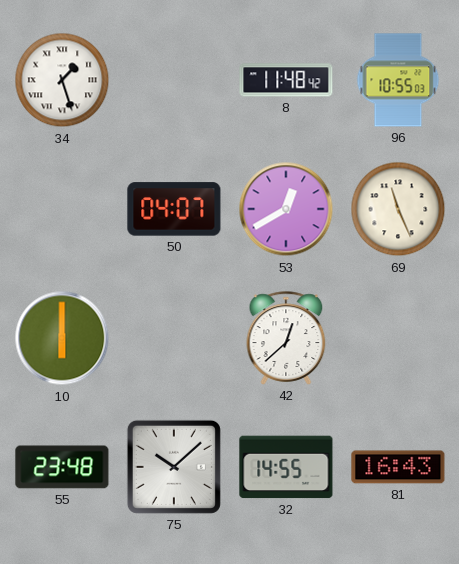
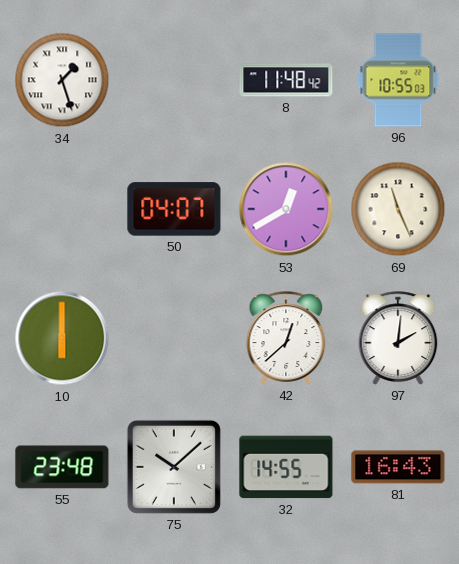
97: none -> 2:01 (398, 338)
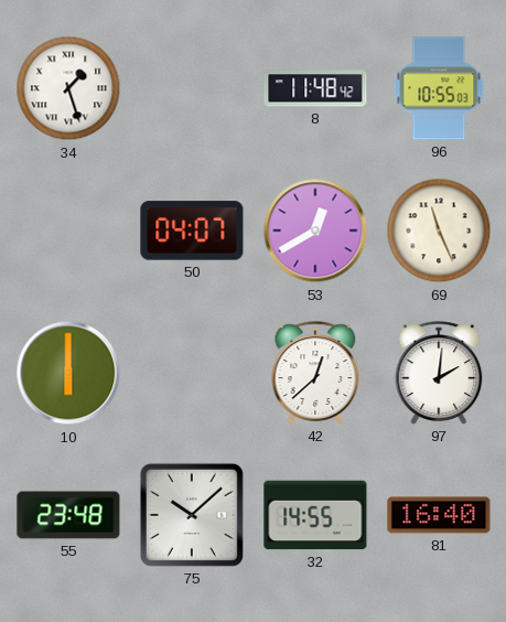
81: 16:43 -> 16:40 (439, 515)
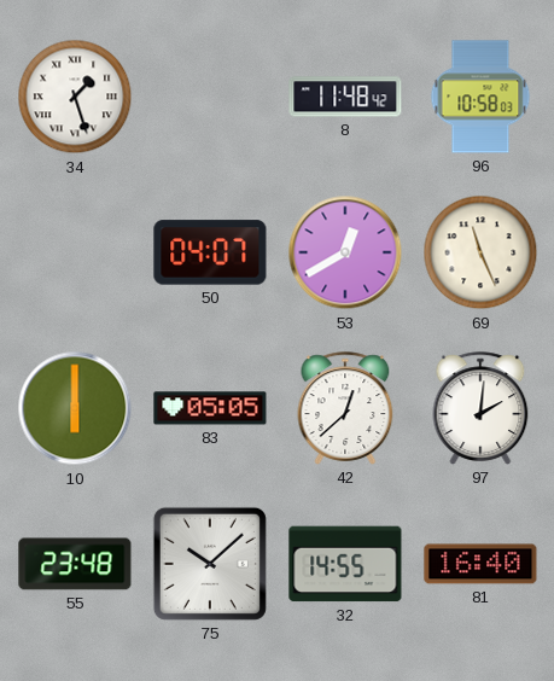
96: 10:55 -> 10:58 (480, 97)
83: none -> 05:05 (210, 408)
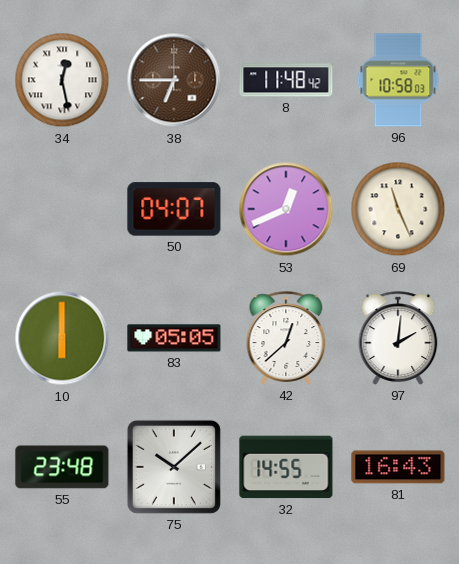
34: 1:27 -> 12:28 (62, 80)
38: none -> 6:45 (174, 80)
53: 12:40 -> 12:41 (286, 209)
81: 16:40 -> 16:43 (398, 467)
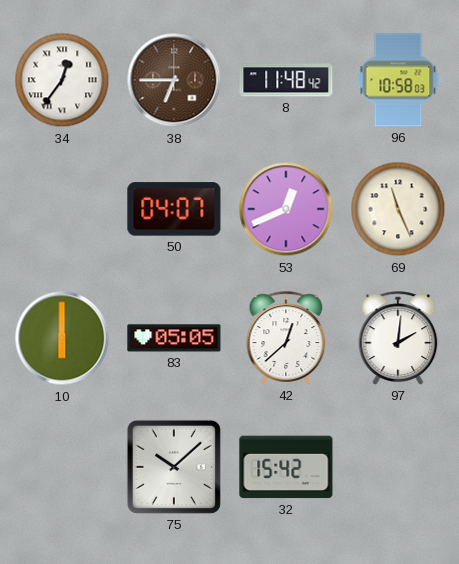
34: 12:28 -> 12:36 (62, 80)
55: 23:48 -> none (62, 467)
32: 14:55 -> 15:42 (286, 467)
81: 16:43 -> none (398, 467)
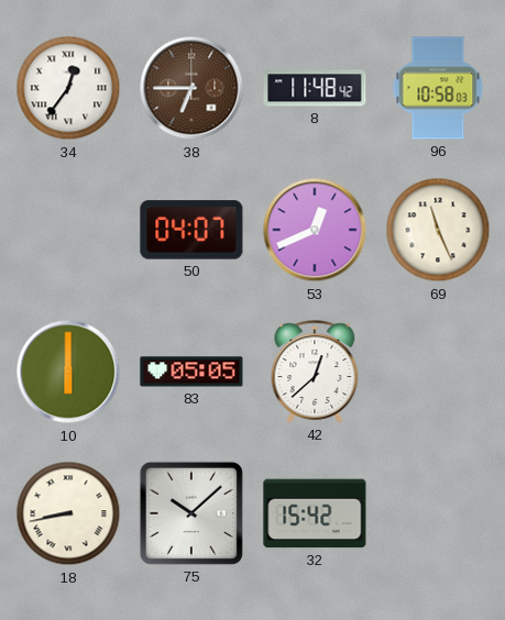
97: 2:01 -> none (398, 338)
18: none -> 8:43 (68, 513)
